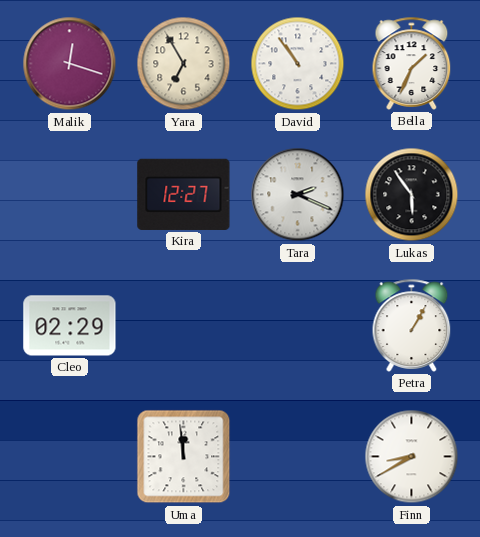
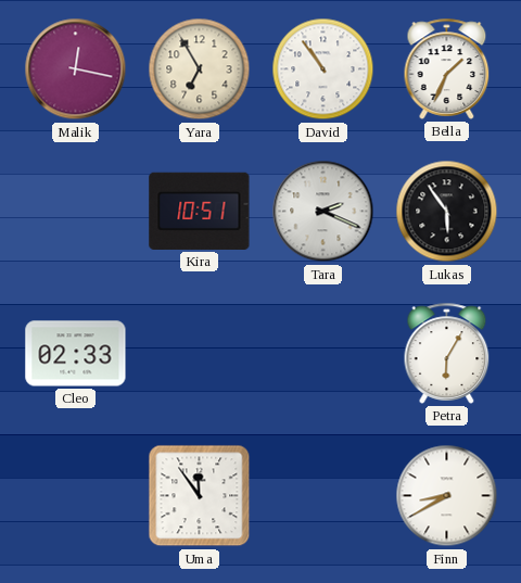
Malik: 12:18 -> 12:17 (76, 69)
Kira: 12:27 -> 10:51 (200, 211)
Cleo: 02:29 -> 02:33 (76, 354)
Petra: 1:05 -> 6:05 (447, 353)
Uma: 11:59 -> 11:54 (200, 496)
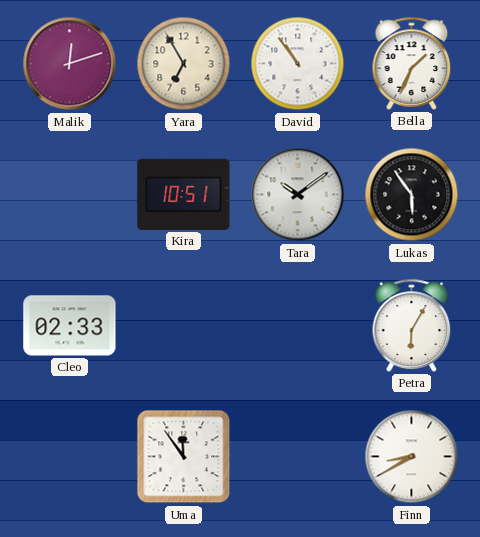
Malik: 12:17 -> 12:12 (70, 64)
Tara: 2:19 -> 10:09 (298, 195)
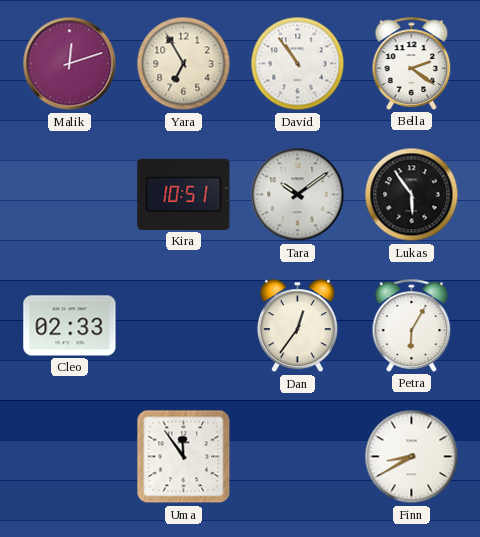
Bella: 1:34 -> 2:21 (412, 63)
Dan: none -> 12:36 (297, 326)
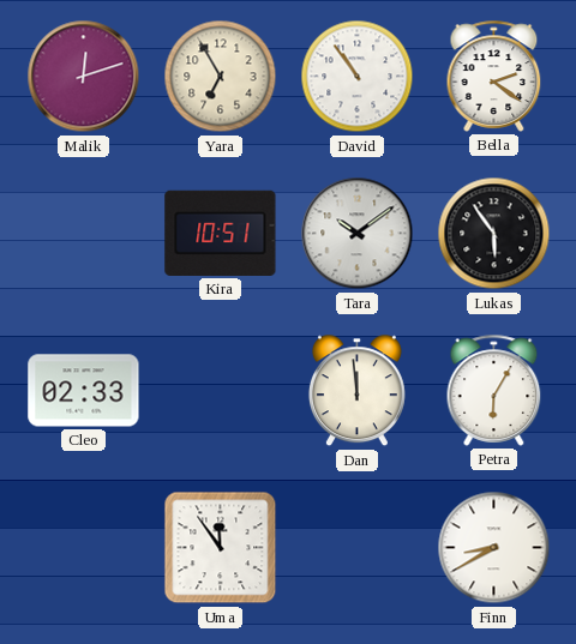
Dan: 12:36 -> 11:59 (356, 391)
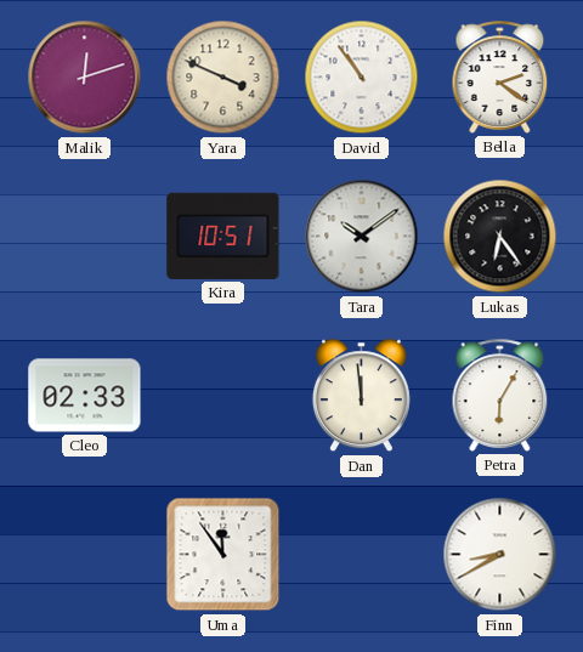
Yara: 6:55 -> 3:49 (223, 78)
Lukas: 5:54 -> 6:24 (500, 237)
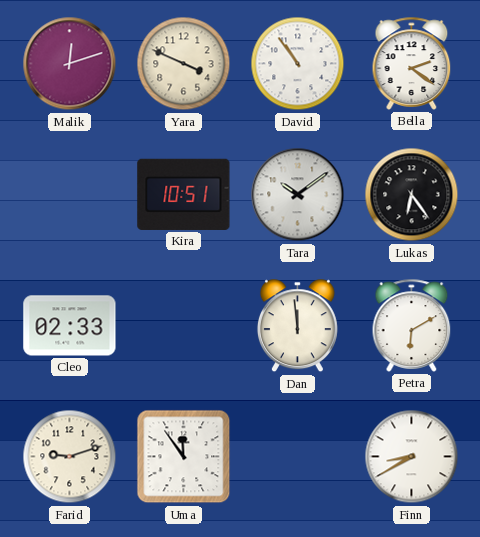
Petra: 6:05 -> 6:10 (412, 325)
Farid: none -> 9:12 (70, 457)
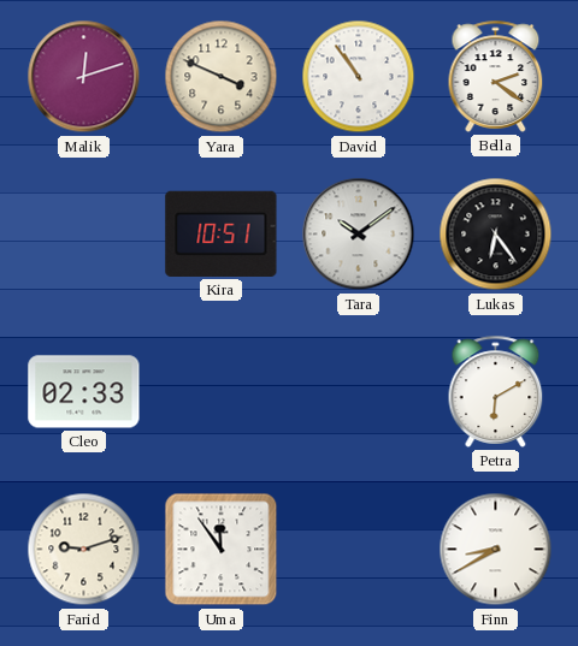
Dan: 11:59 -> none (297, 326)
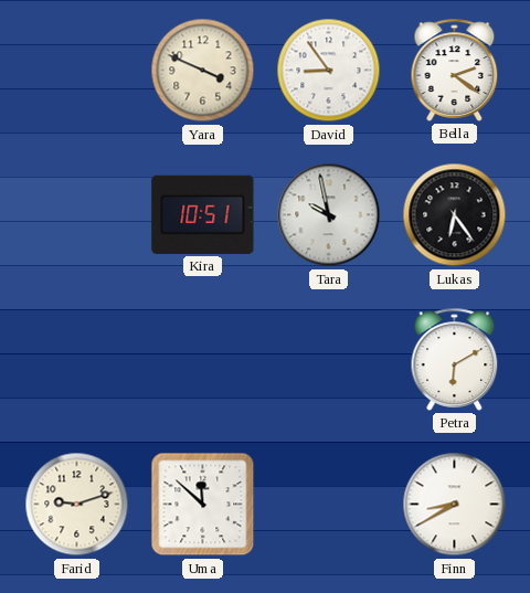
Malik: 12:12 -> none (84, 77)
David: 10:54 -> 8:54 (329, 71)
Tara: 10:09 -> 9:58 (329, 215)
Cleo: 02:33 -> none (84, 392)
Uma: 11:54 -> 11:52 (203, 505)
